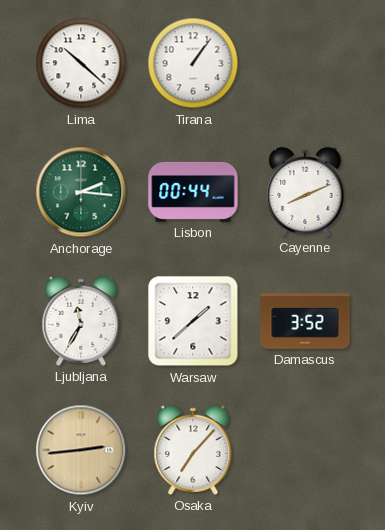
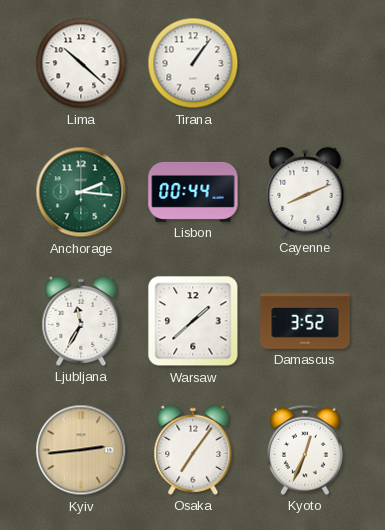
Osaka: 7:07 -> 7:06 (193, 450)
Kyoto: none -> 12:34 (305, 450)
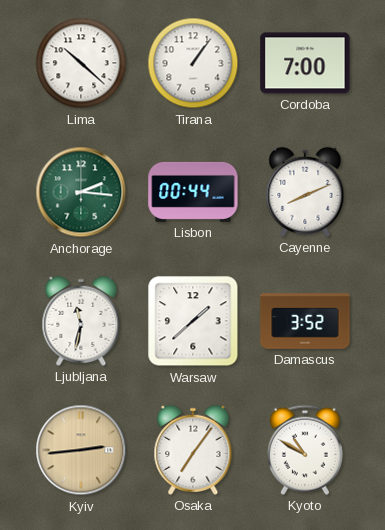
Cordoba: none -> 7:00 (305, 63)
Ljubljana: 11:35 -> 11:32 (81, 321)
Kyoto: 12:34 -> 10:50 (305, 450)
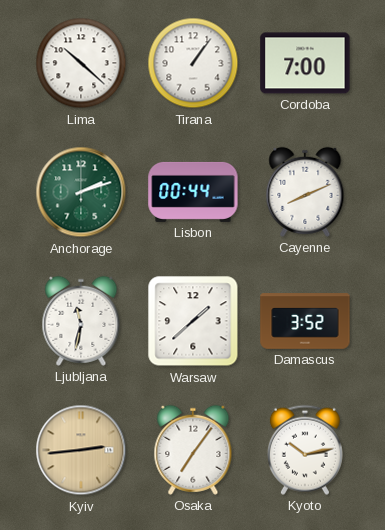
Anchorage: 2:16 -> 2:12 (81, 192)
Kyoto: 10:50 -> 10:13 (305, 450)
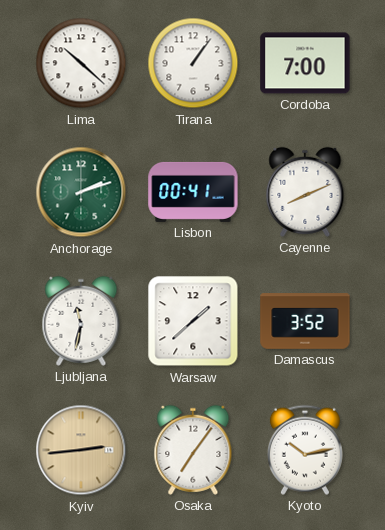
Lisbon: 00:44 -> 00:41 (193, 192)
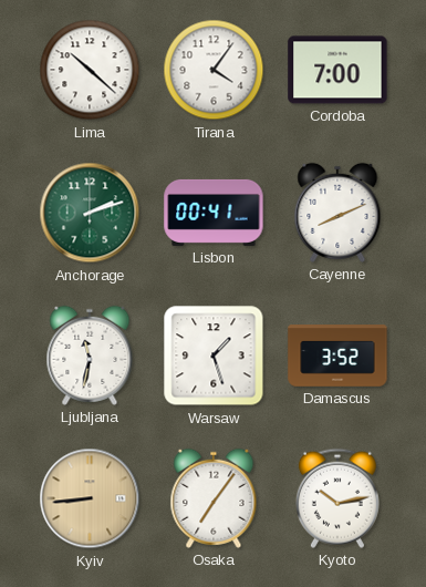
Tirana: 1:06 -> 4:06 (214, 70)
Warsaw: 1:38 -> 1:27 (214, 356)
Kyiv: 2:44 -> 8:44 (90, 498)
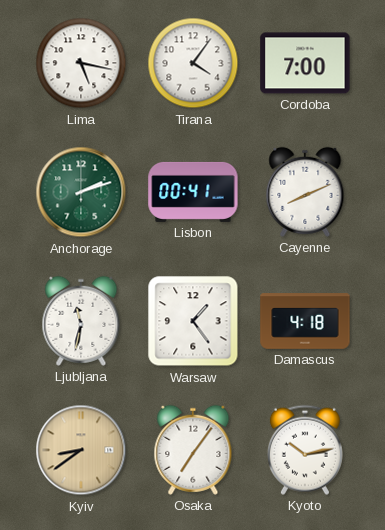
Lima: 10:22 -> 5:17 (81, 63)
Warsaw: 1:27 -> 1:24 (193, 321)
Damascus: 3:52 -> 4:18 (305, 321)
Kyiv: 8:44 -> 8:39 (81, 450)
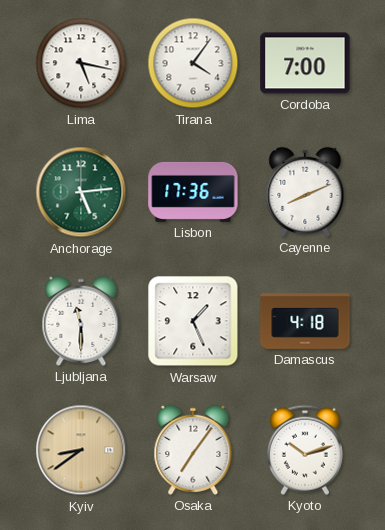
Anchorage: 2:12 -> 5:14 (81, 192)
Lisbon: 00:41 -> 17:36 (193, 192)
Ljubljana: 11:32 -> 11:30 (81, 321)
Warsaw: 1:24 -> 1:26 (193, 321)
Kyoto: 10:13 -> 10:12 (305, 450)
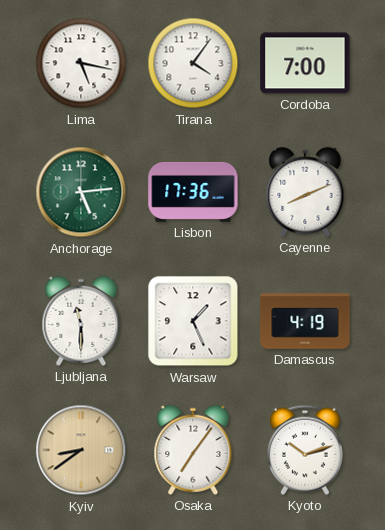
Damascus: 4:18 -> 4:19 (305, 321)
